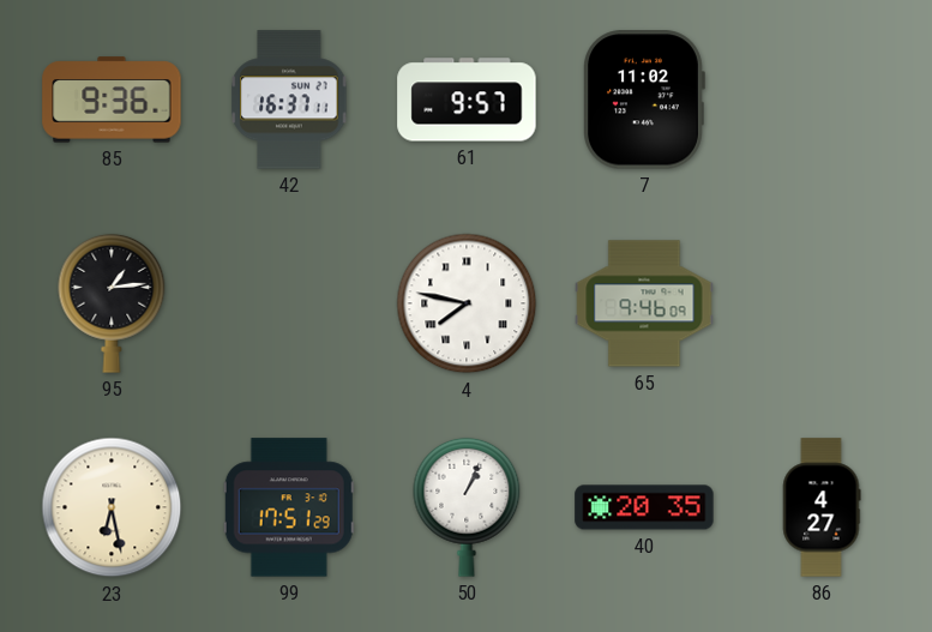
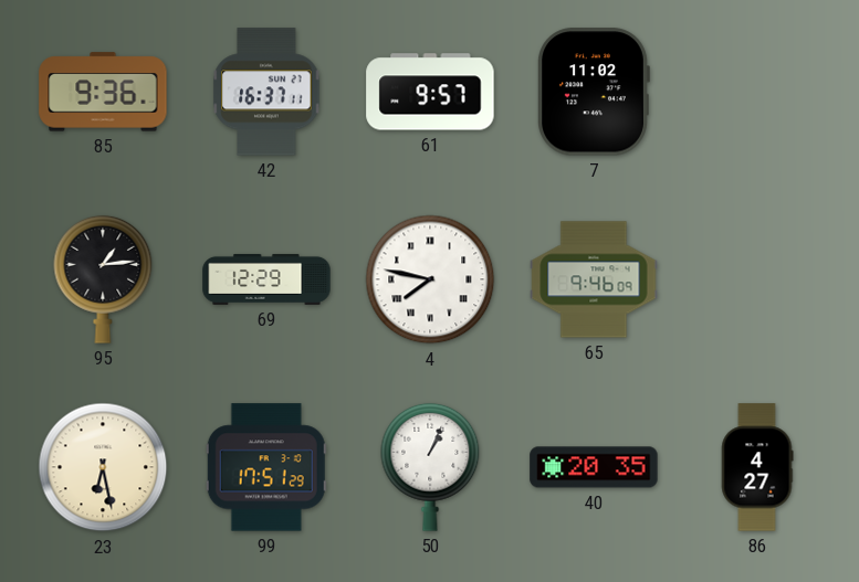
69: none -> 12:29 (266, 279)
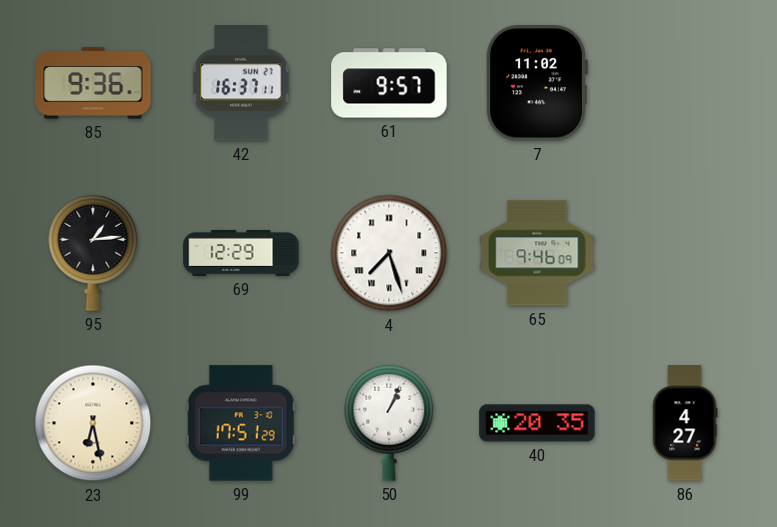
4: 7:47 -> 7:27 (389, 253)
